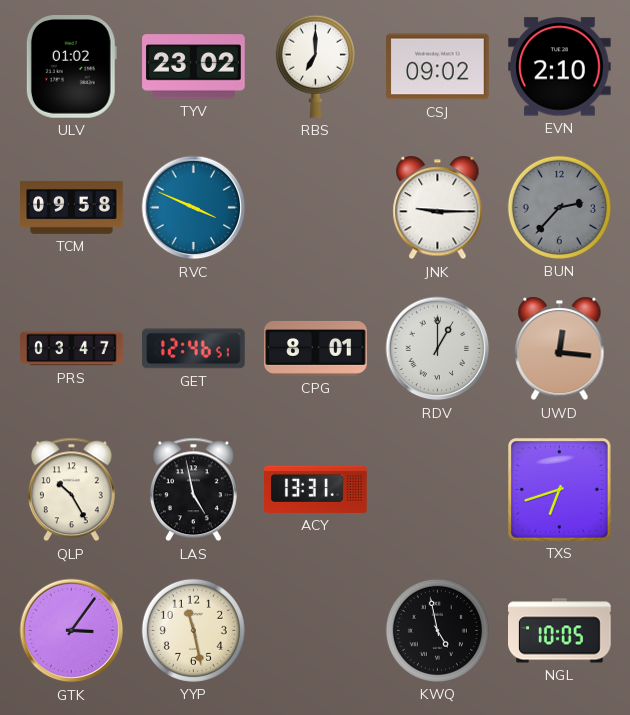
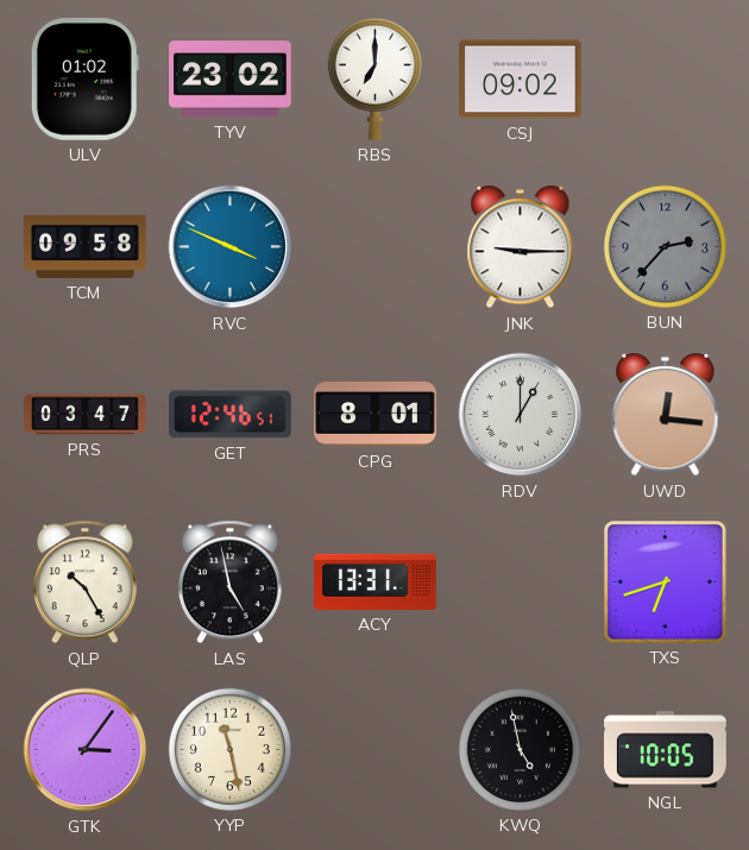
EVN: 2:10 -> none (560, 67)
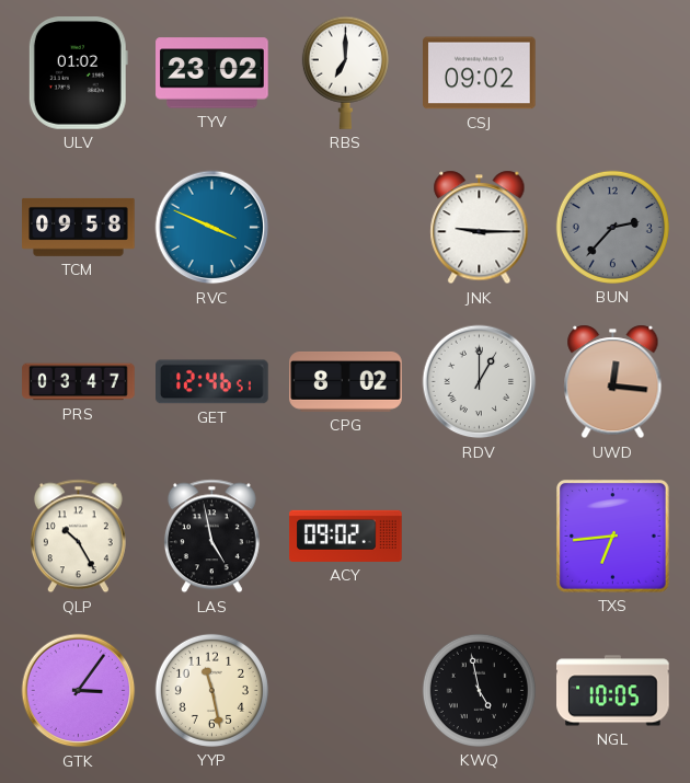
CPG: 8:01 -> 8:02 (346, 381)
ACY: 13:31 -> 09:02 (346, 536)
TXS: 6:42 -> 6:44 (613, 537)
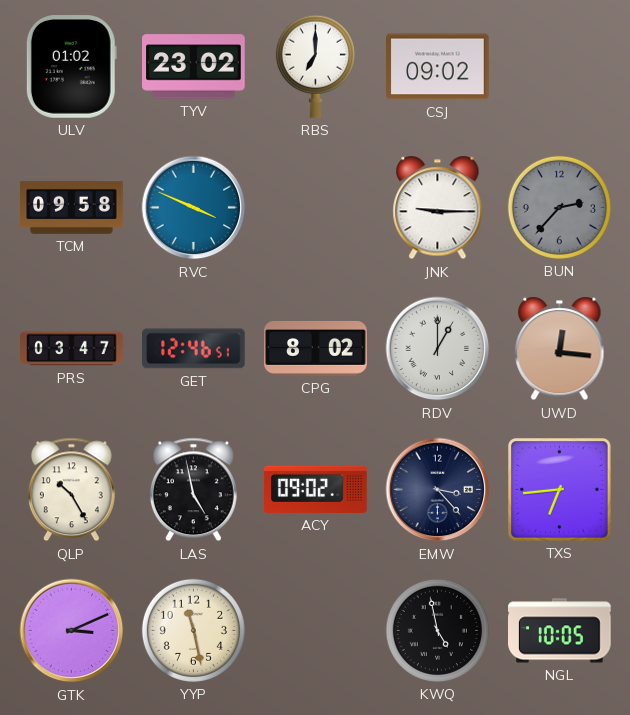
EMW: none -> 3:23 (438, 490)
GTK: 3:06 -> 3:11 (72, 631)
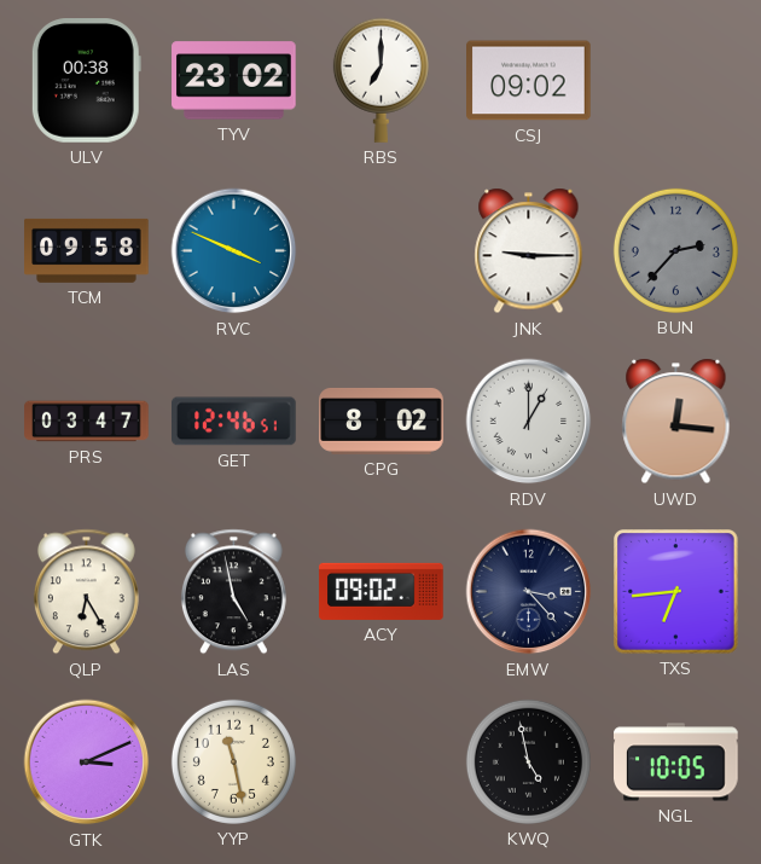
ULV: 01:02 -> 00:38 (86, 81)
QLP: 10:25 -> 6:25 (86, 592)
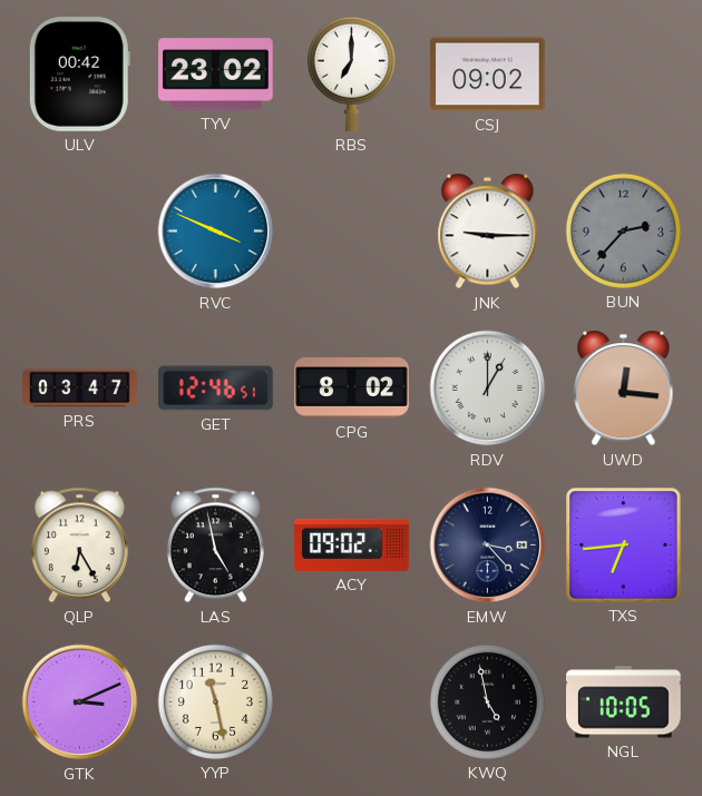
ULV: 00:38 -> 00:42 (79, 75)
TCM: 09:58 -> none (87, 250)
